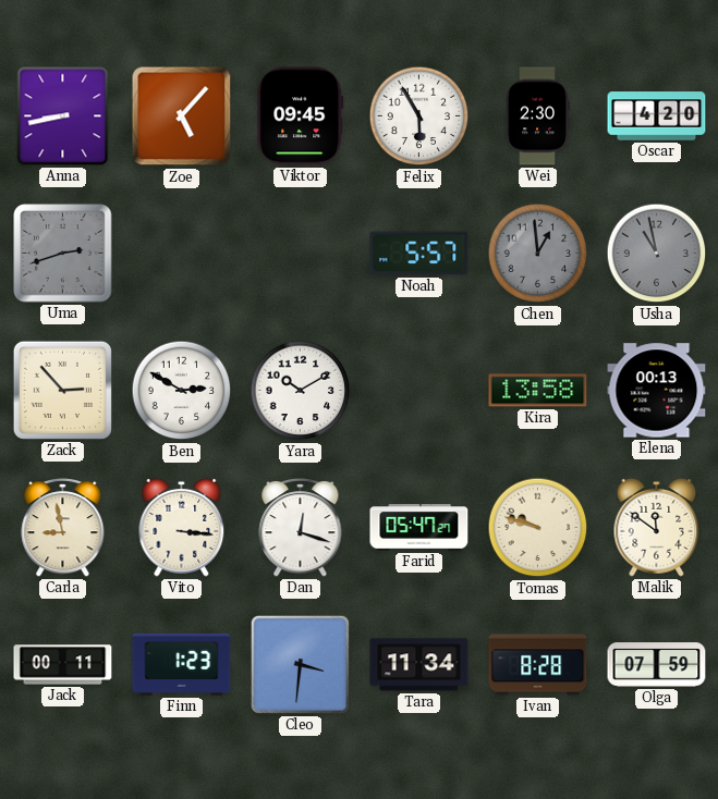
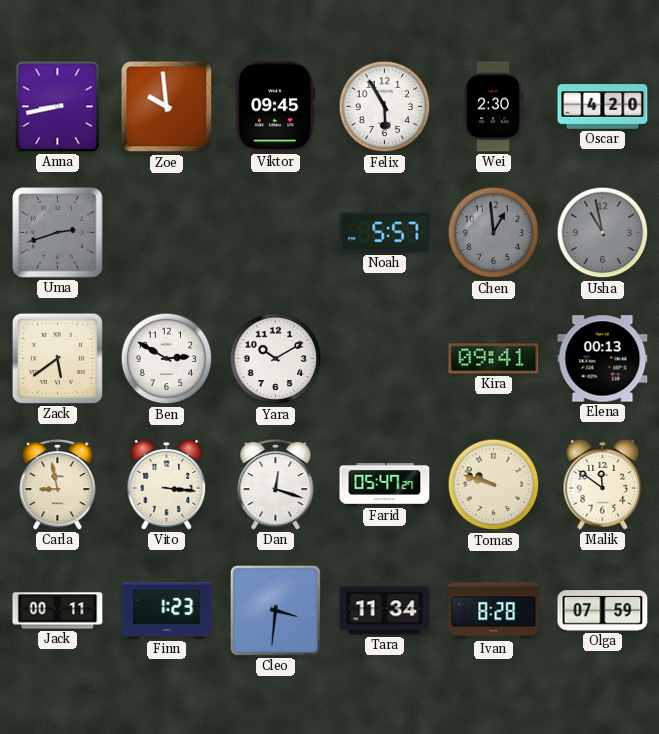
Zoe: 5:07 -> 9:59 (167, 107)
Zack: 2:53 -> 5:39 (57, 358)
Kira: 13:58 -> 09:41 (494, 359)
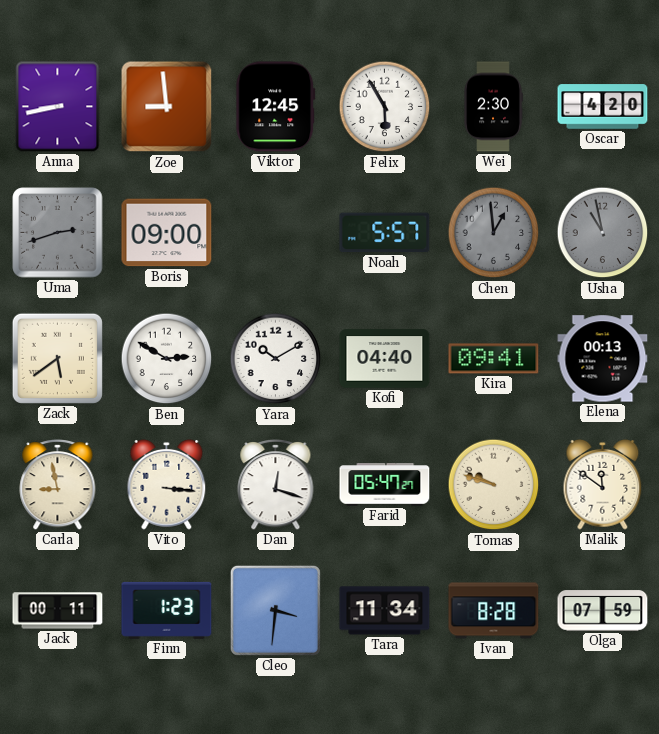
Zoe: 9:59 -> 8:59 (167, 107)
Viktor: 09:45 -> 12:45 (276, 107)
Boris: none -> 09:00 (167, 233)
Kofi: none -> 04:40 (385, 359)
